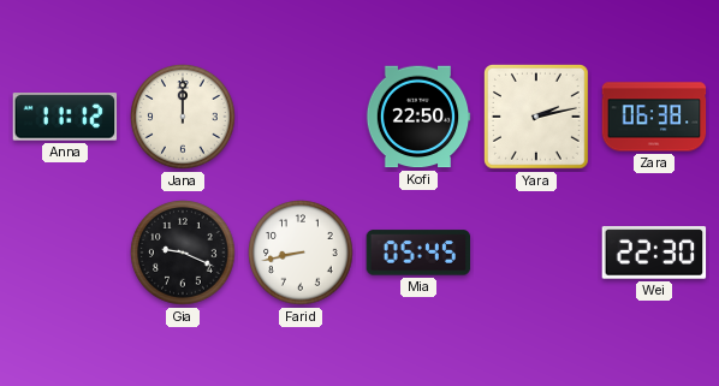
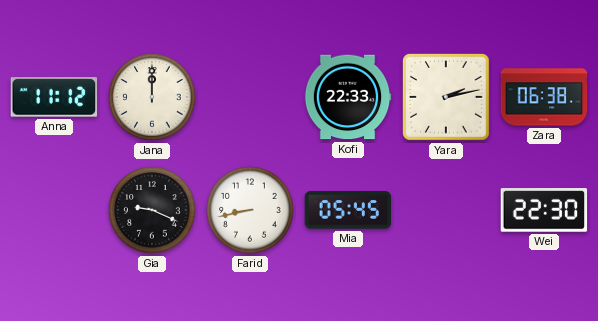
Kofi: 22:50 -> 22:33 (348, 97)
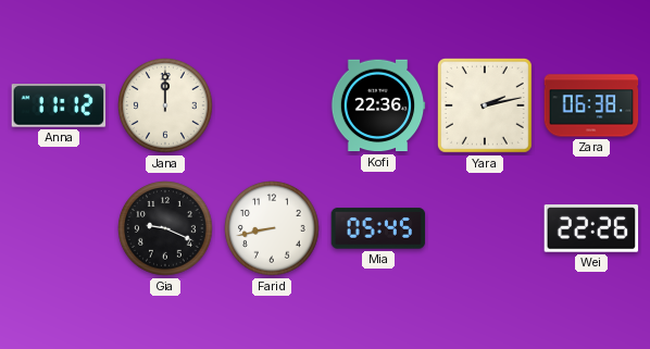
Kofi: 22:33 -> 22:36 (378, 105)
Wei: 22:30 -> 22:26 (591, 228)
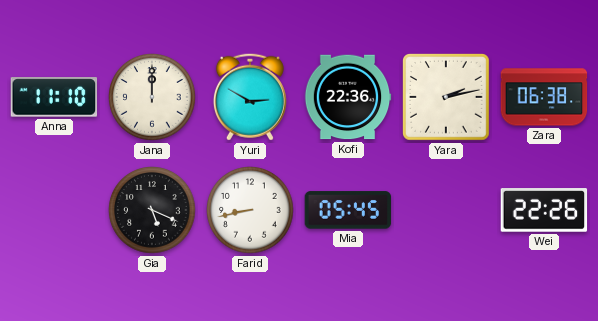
Anna: 11:12 -> 11:10 (54, 97)
Yuri: none -> 2:50 (250, 97)
Gia: 9:19 -> 5:19 (152, 210)
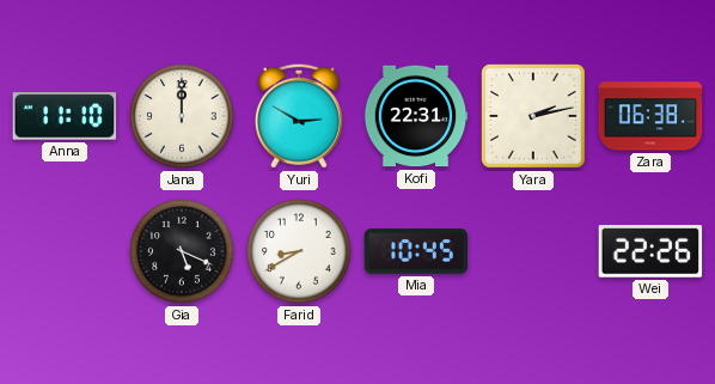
Kofi: 22:36 -> 22:31 (416, 116)
Farid: 8:43 -> 8:40 (299, 251)
Mia: 05:45 -> 10:45 (416, 251)
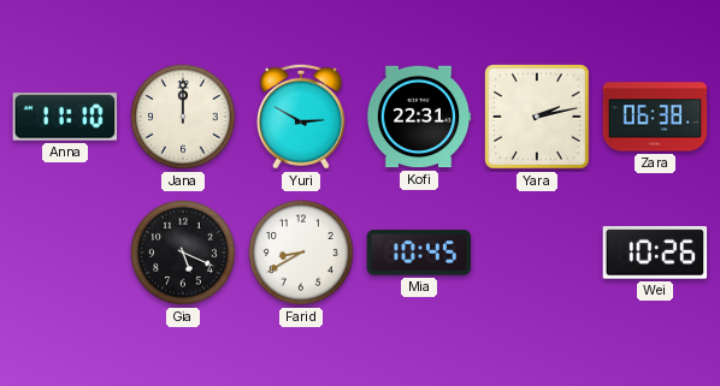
Wei: 22:26 -> 10:26 (655, 253)
